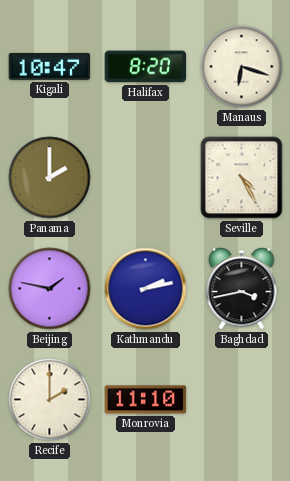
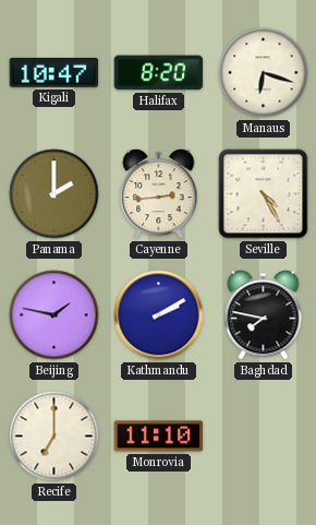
Cayenne: none -> 2:44 (159, 194)
Kathmandu: 2:13 -> 2:10 (159, 315)
Baghdad: 3:43 -> 7:47 (264, 315)
Recife: 2:00 -> 7:00 (54, 437)
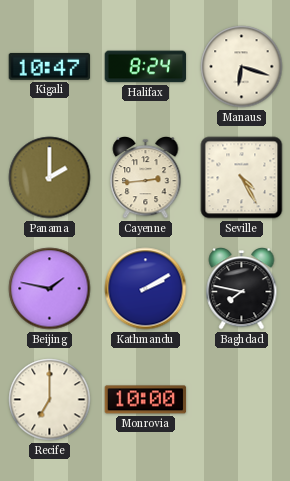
Halifax: 8:20 -> 8:24 (146, 67)
Monrovia: 11:10 -> 10:00 (146, 400)
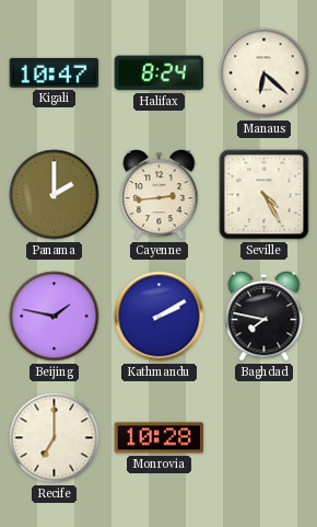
Manaus: 6:18 -> 6:22 (265, 73)
Monrovia: 10:00 -> 10:28 (160, 438)
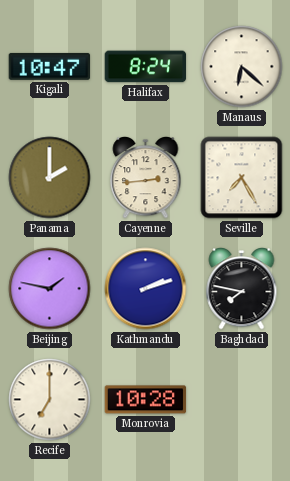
Seville: 4:25 -> 7:25 (242, 178)
Kathmandu: 2:10 -> 2:12 (146, 289)
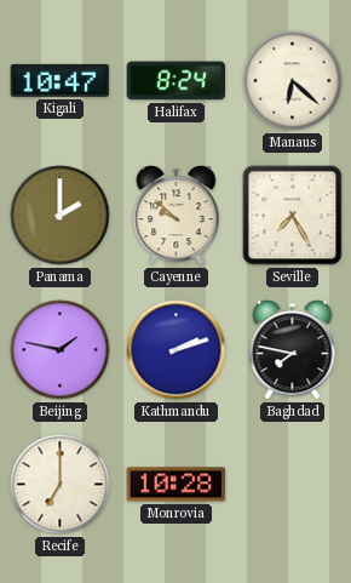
Cayenne: 2:44 -> 9:52 (177, 216)
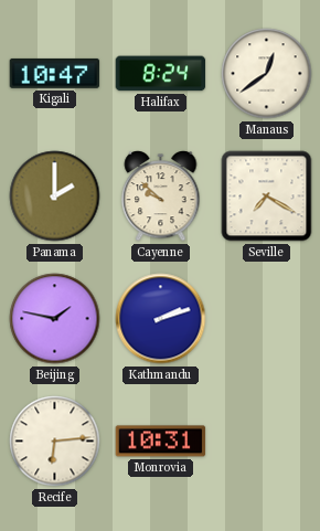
Manaus: 6:22 -> 12:39 (267, 74)
Seville: 7:25 -> 7:20 (267, 197)
Baghdad: 7:47 -> none (293, 350)
Recife: 7:00 -> 6:14 (55, 442)
Monrovia: 10:28 -> 10:31 (161, 442)
